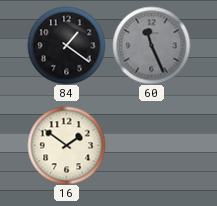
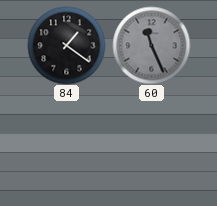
16: 1:51 -> none (66, 145)
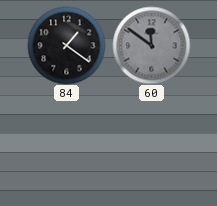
60: 11:26 -> 11:51 (151, 45)
